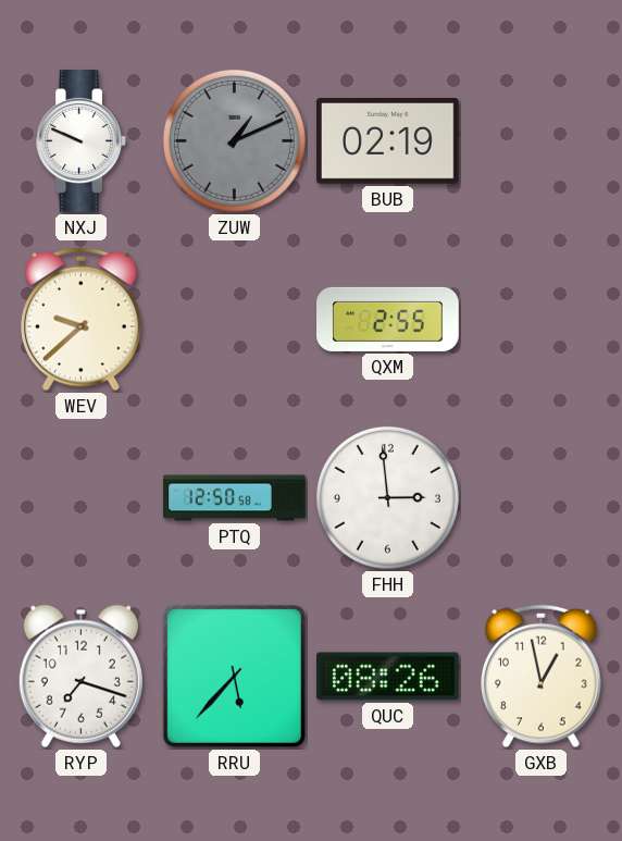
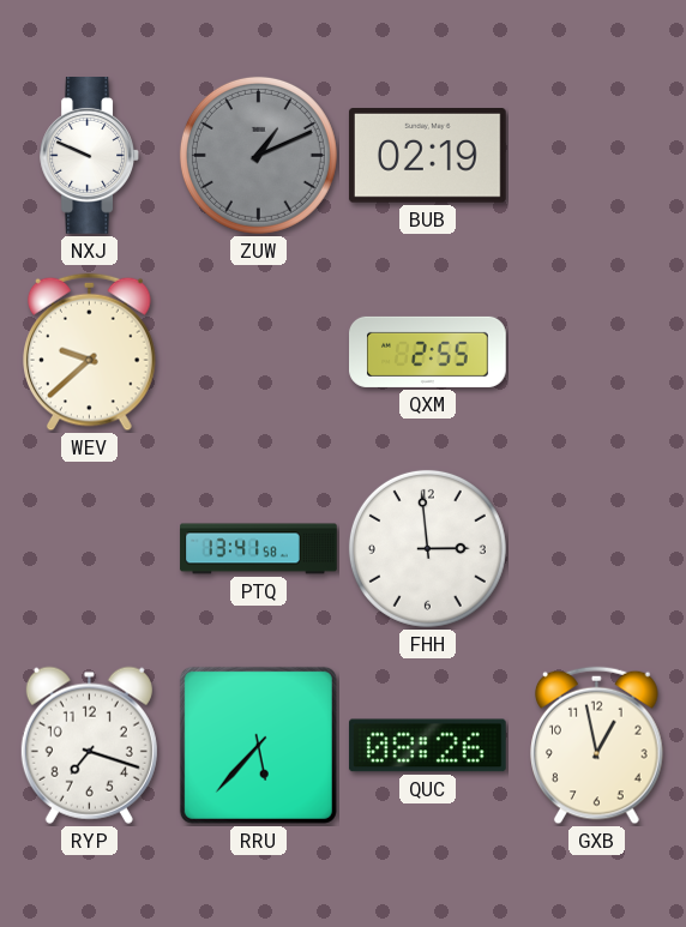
PTQ: 12:50 -> 13:41 (259, 549)
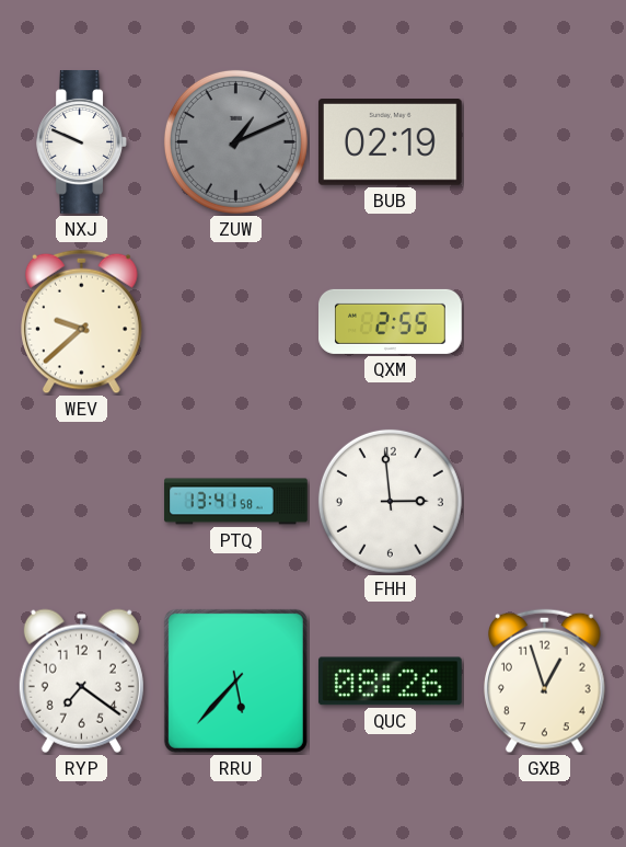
RYP: 7:18 -> 7:21 (81, 680)
GXB: 12:58 -> 12:57 (545, 682)
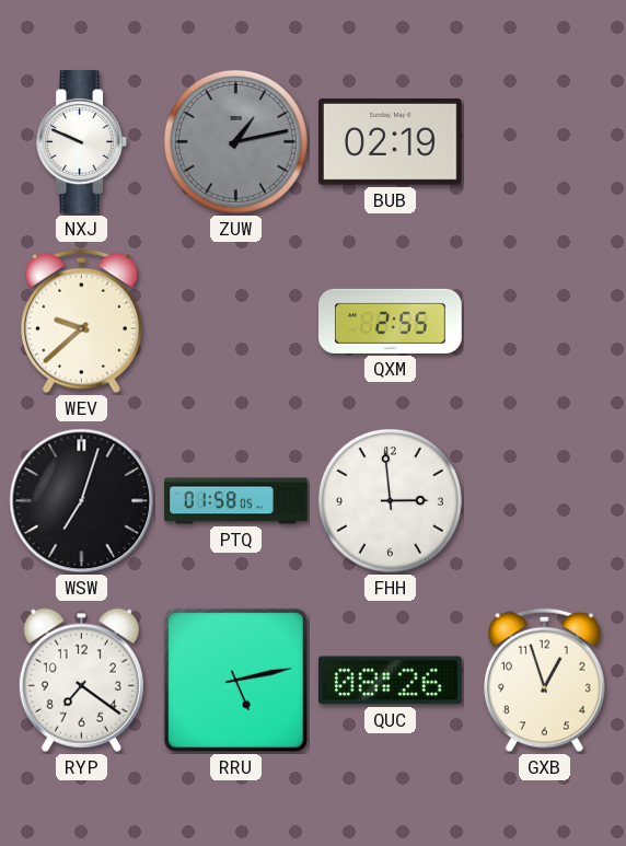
ZUW: 1:11 -> 1:13 (235, 141)
WSW: none -> 7:03 (82, 501)
PTQ: 13:41 -> 01:58 (236, 501)
RRU: 5:37 -> 5:13 (235, 680)
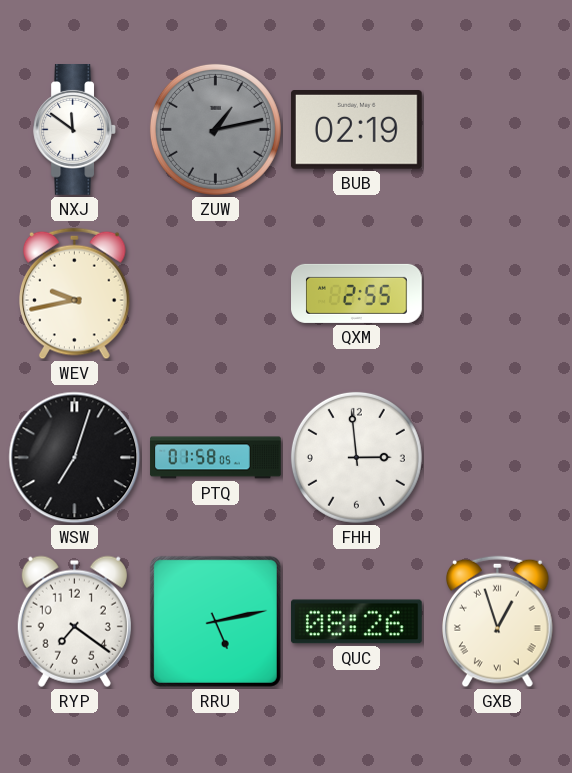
NXJ: 9:49 -> 11:51 (74, 130)
WEV: 9:38 -> 9:43 (75, 294)
GXB numerals: Arabic -> Roman (498, 622)
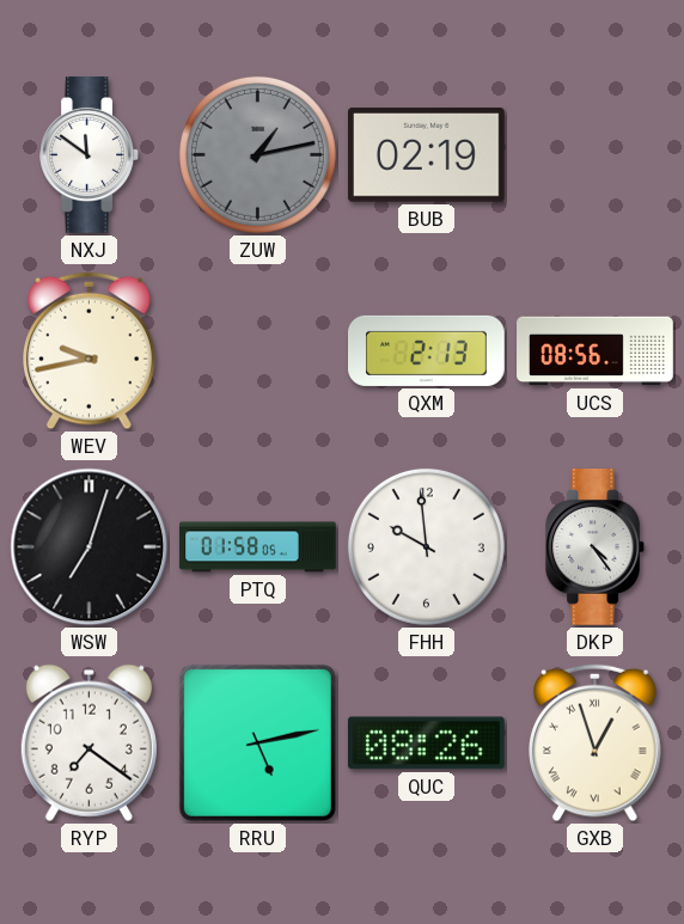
QXM: 2:55 -> 2:13 (427, 350)
UCS: none -> 08:56 (596, 351)
FHH: 2:59 -> 9:59 (426, 546)
DKP: none -> 4:24 (594, 547)
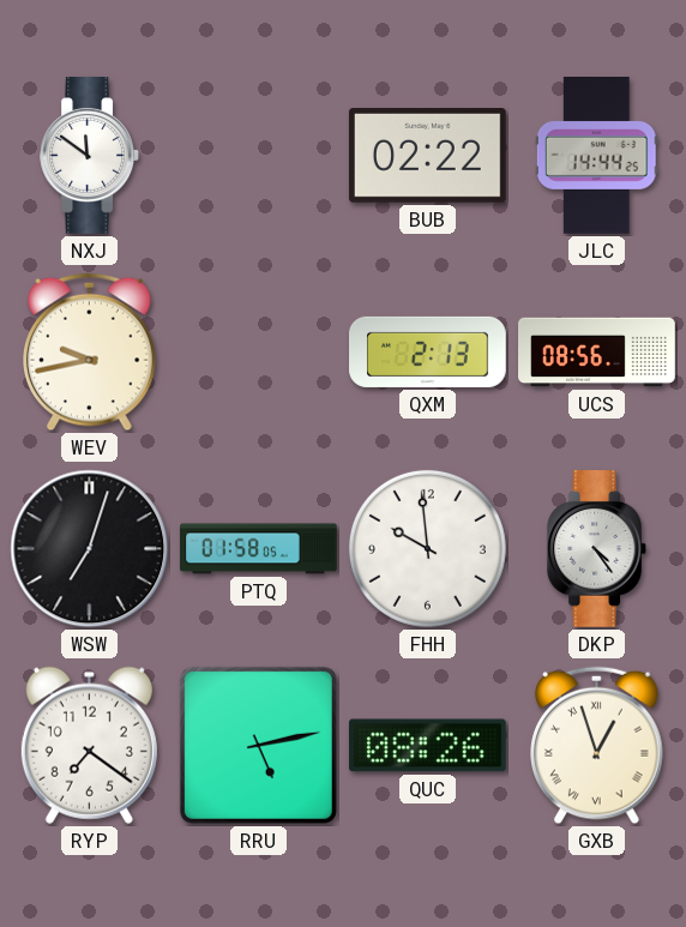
ZUW: 1:13 -> none (257, 154)
BUB: 02:19 -> 02:22 (427, 156)
JLC: none -> 14:44 (596, 156)
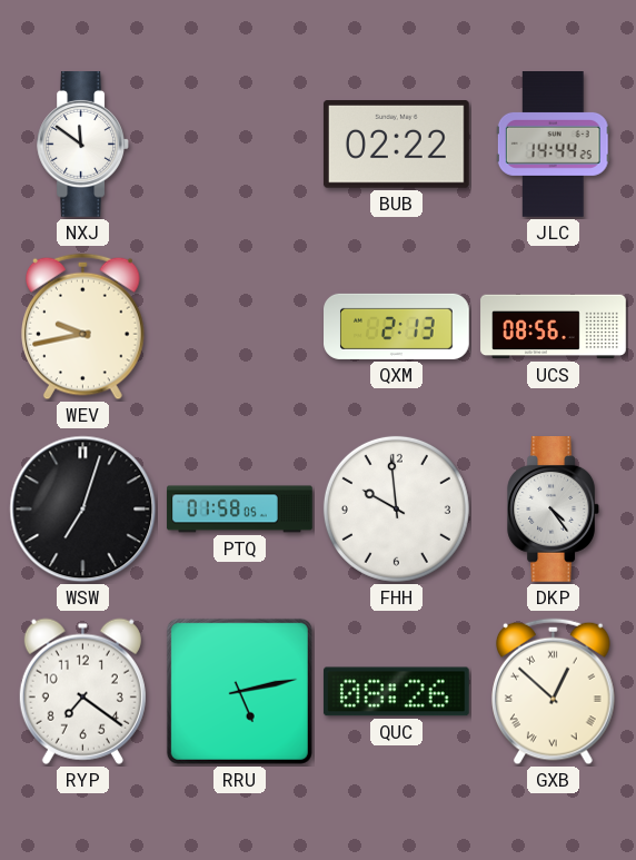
GXB: 12:57 -> 12:52 (554, 692)
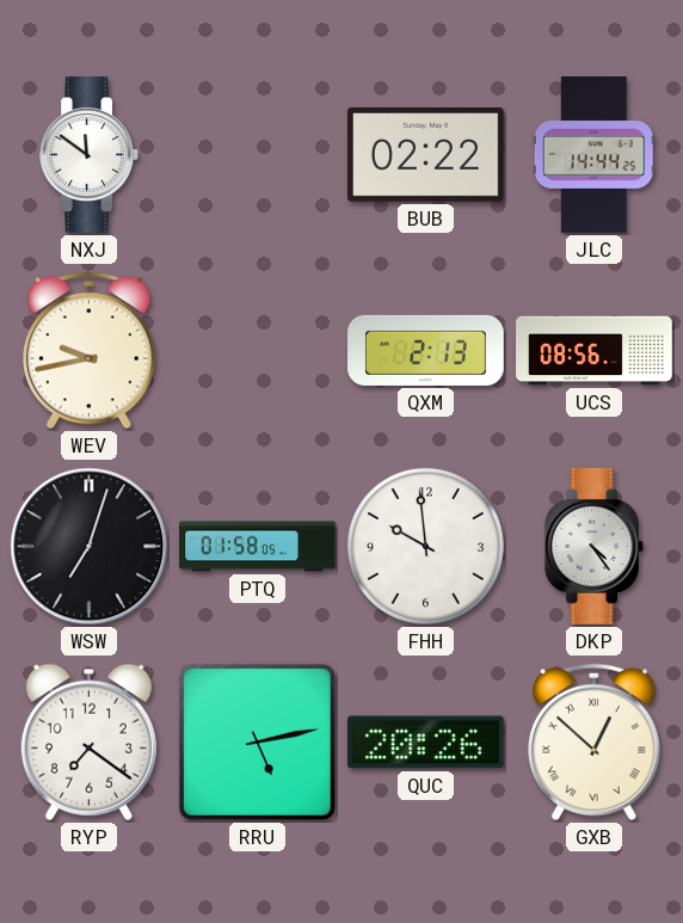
QUC: 08:26 -> 20:26 (425, 743)
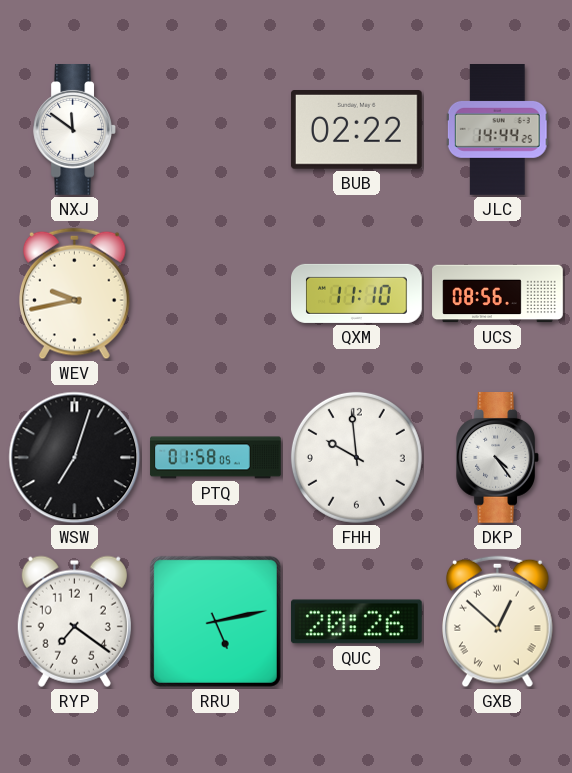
QXM: 2:13 -> 11:10 (357, 293)
